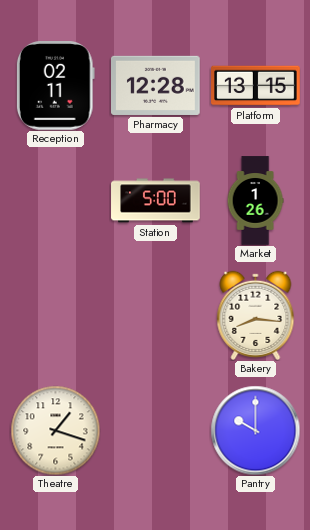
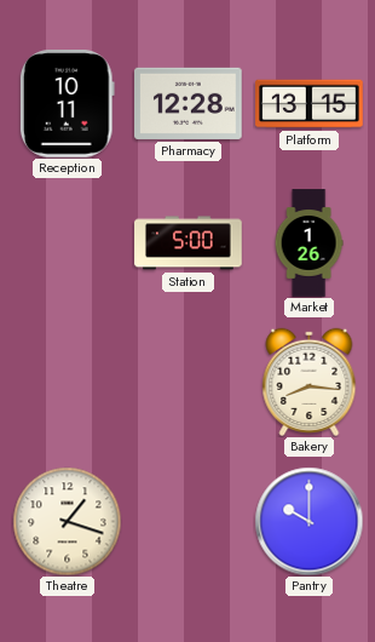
Reception: 02:11 -> 10:11 (67, 104)
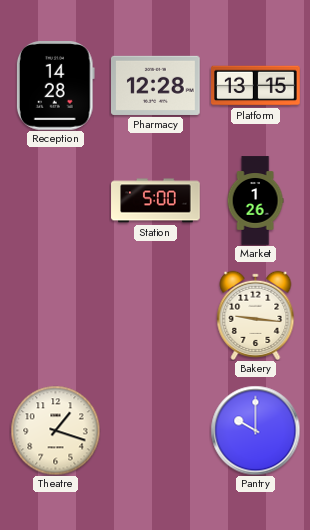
Reception: 10:11 -> 14:28 (55, 86)
Bakery: 8:16 -> 9:16 (256, 315)
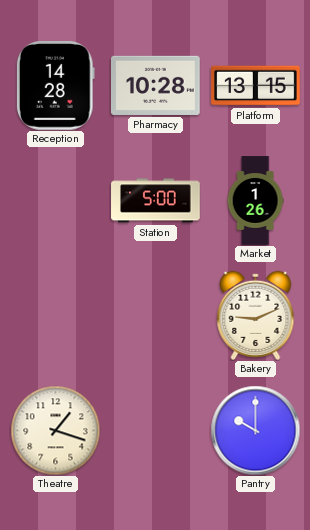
Pharmacy: 12:28 -> 10:28 (156, 85)
Bakery: 9:16 -> 9:11 (256, 315)
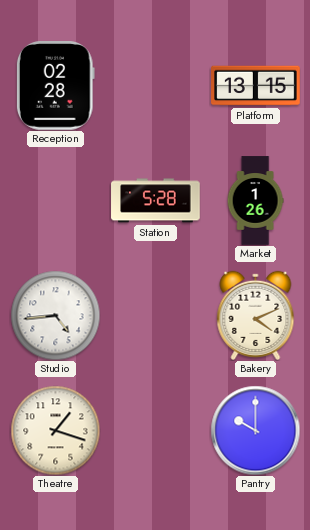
Reception: 14:28 -> 02:28 (55, 86)
Pharmacy: 10:28 -> none (156, 85)
Station: 5:00 -> 5:28 (156, 201)
Studio: none -> 4:44 (55, 315)
Bakery: 9:11 -> 4:11 (256, 315)
